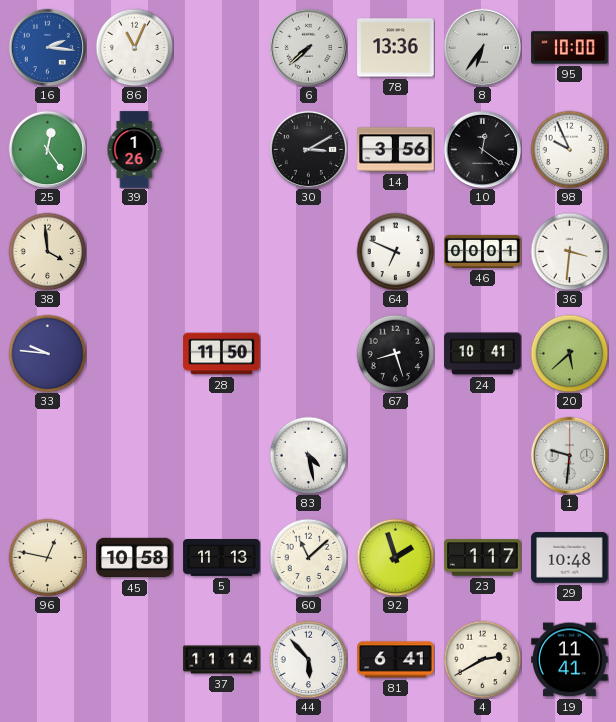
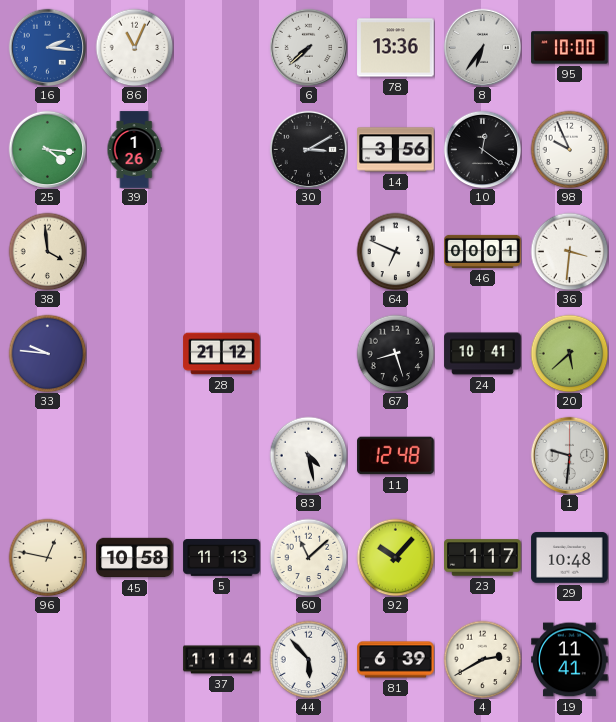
25: 12:24 -> 4:16 (47, 149)
28: 11:50 -> 21:12 (222, 354)
11: none -> 12:48 (396, 456)
92: 1:57 -> 10:07 (395, 557)
81: 6:41 -> 6:39 (396, 660)
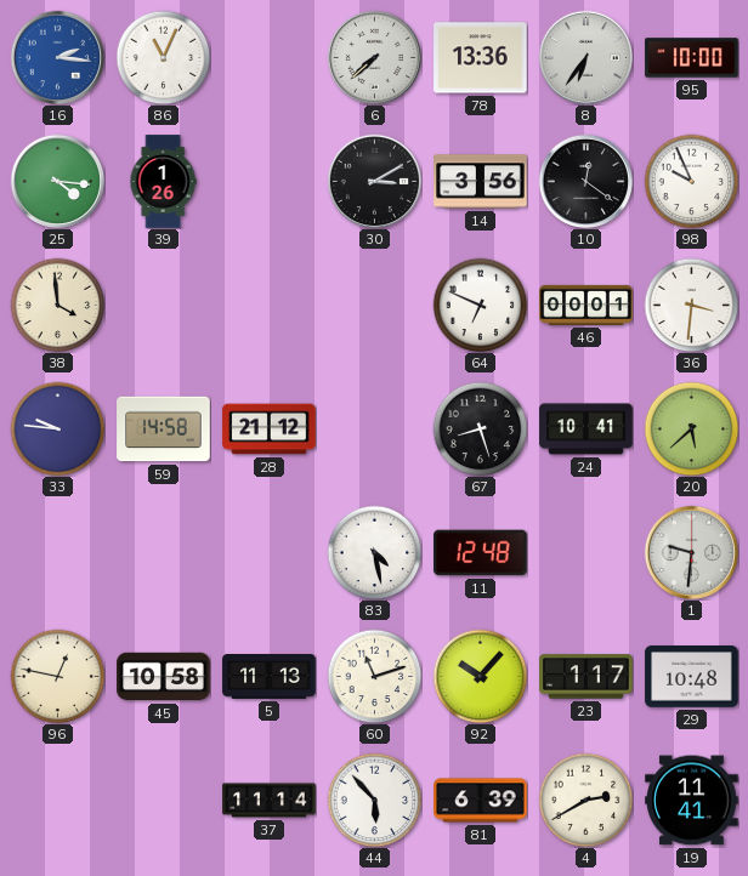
59: none -> 14:58 (164, 430)
60: 11:08 -> 11:12 (374, 676)
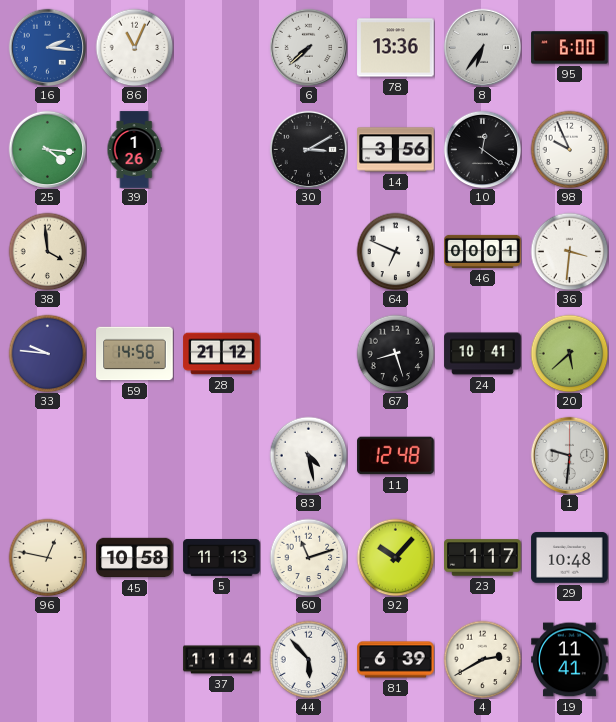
95: 10:00 -> 6:00 (570, 48)
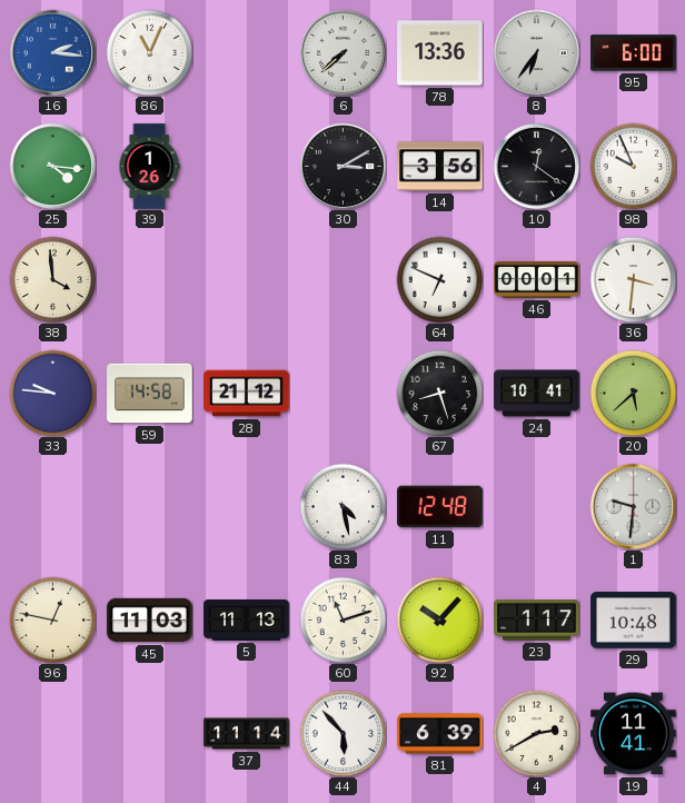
45: 10:58 -> 11:03 (150, 621)
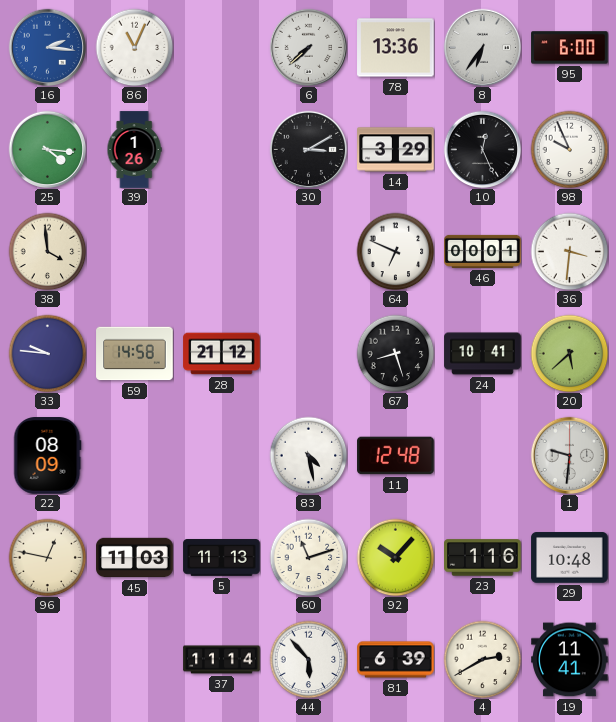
14: 3:56 -> 3:29 (396, 150)
10: 12:21 -> 12:26 (482, 149)
22: none -> 08:09 (47, 456)
23: 1:17 -> 1:16 (483, 558)
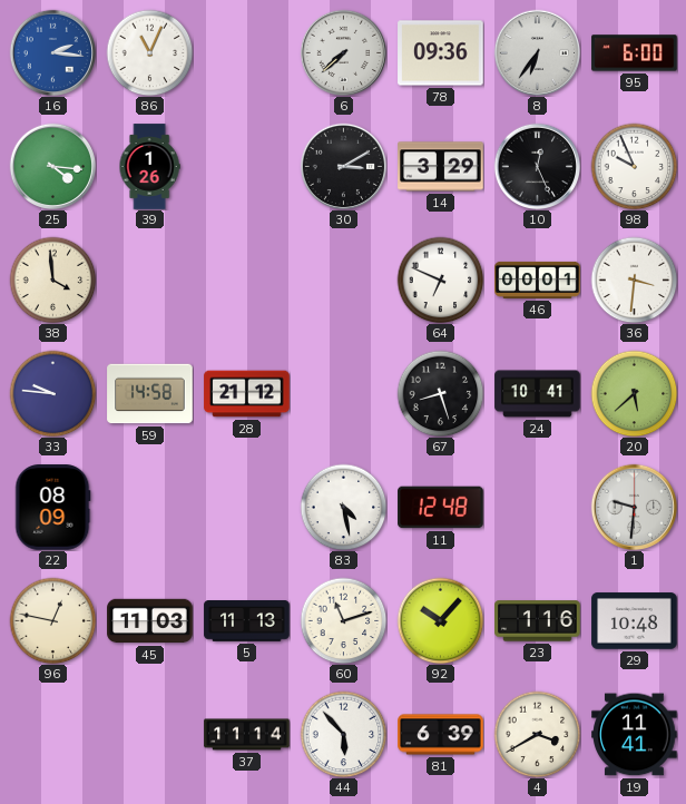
78: 13:36 -> 09:36 (441, 53)
4: 2:40 -> 3:40 (537, 734)
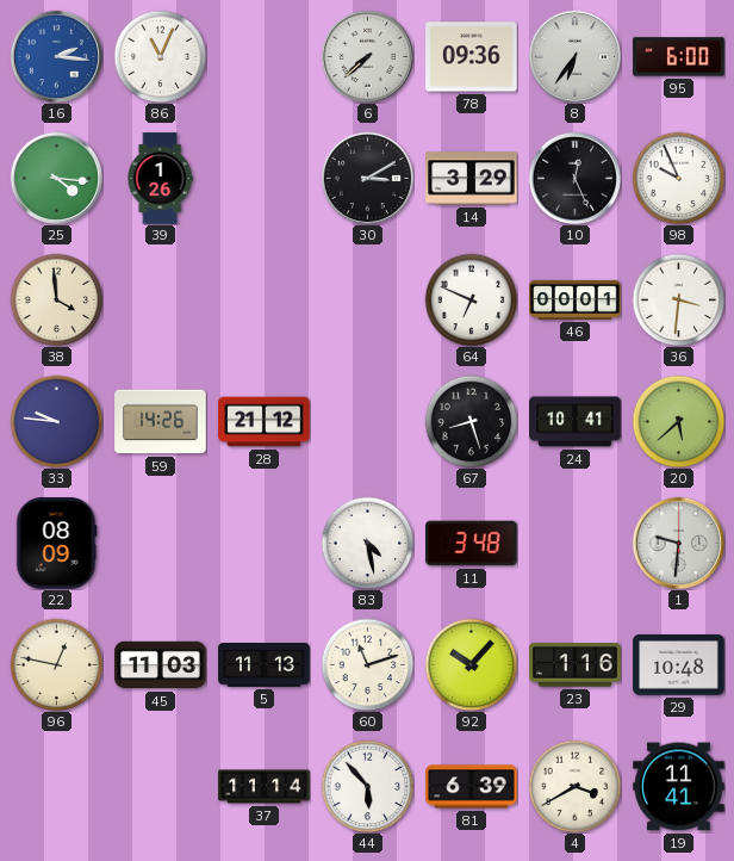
59: 14:58 -> 14:26 (161, 422)
11: 12:48 -> 3:48 (472, 544)
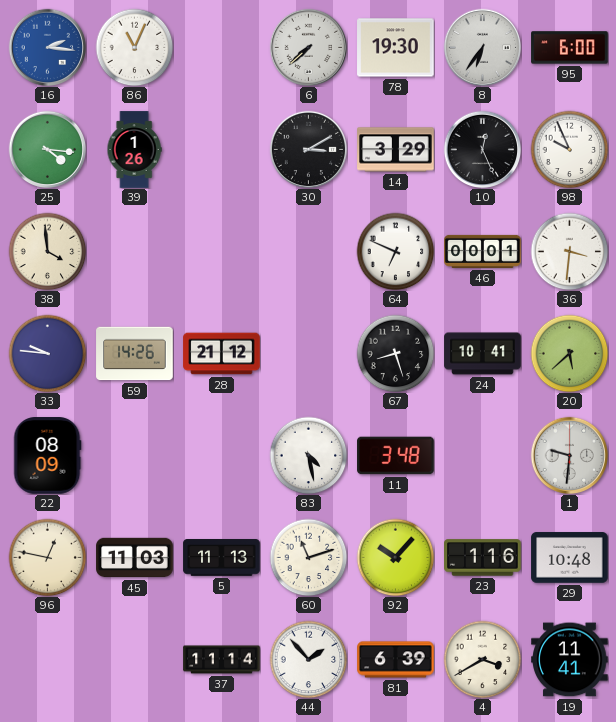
78: 09:36 -> 19:30 (396, 48)
44: 5:53 -> 1:53 (308, 659)
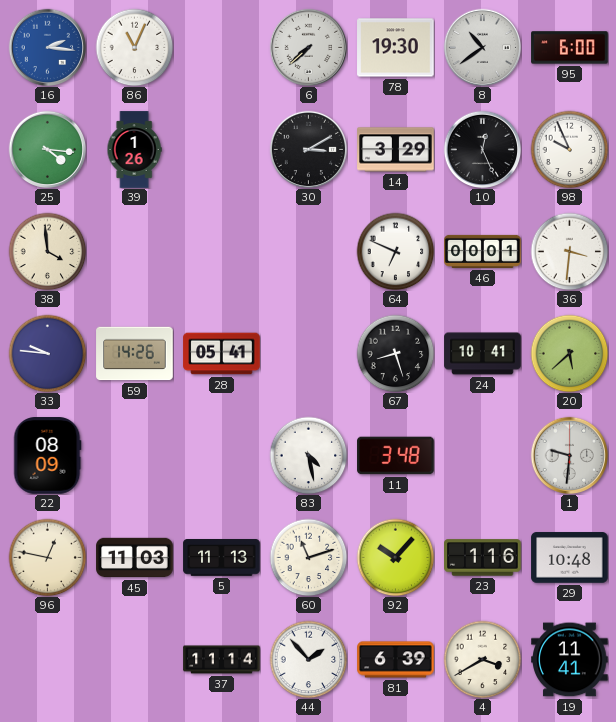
8: 6:36 -> 10:39 (482, 47)
28: 21:12 -> 05:41 (222, 354)
